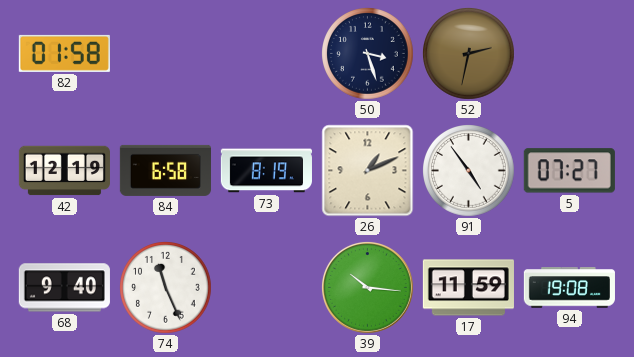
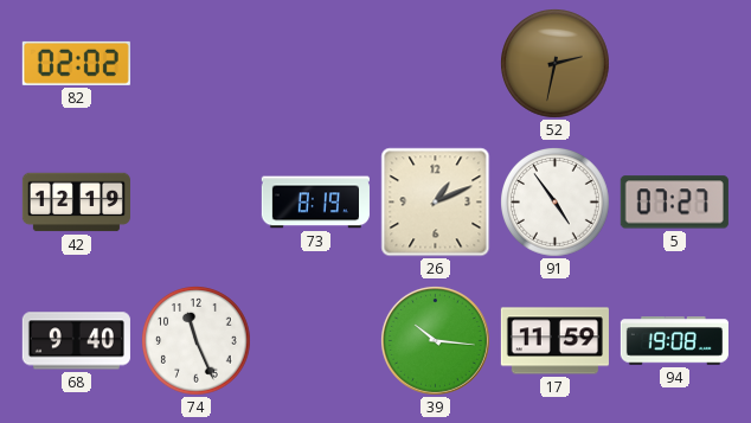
82: 01:58 -> 02:02 (76, 63)
50: 3:27 -> none (368, 54)
84: 6:58 -> none (165, 170)
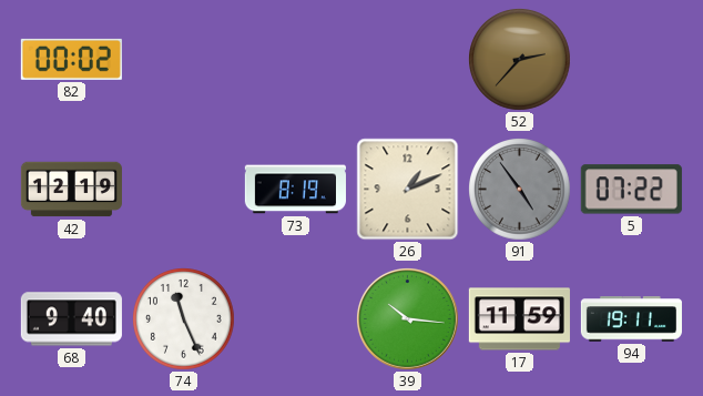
82: 02:02 -> 00:02 (71, 59)
52: 2:32 -> 2:37 (520, 60)
91 dial: white -> grey (520, 190)
5: 07:27 -> 07:22 (631, 190)
94: 19:08 -> 19:11 (631, 319)
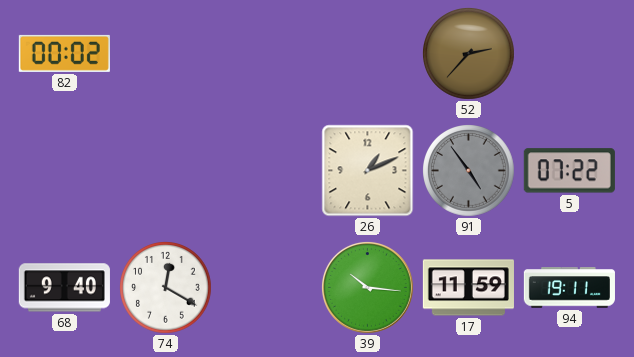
42: 12:19 -> none (71, 190)
73: 8:19 -> none (295, 190)
74: 11:26 -> 12:20 (166, 288)
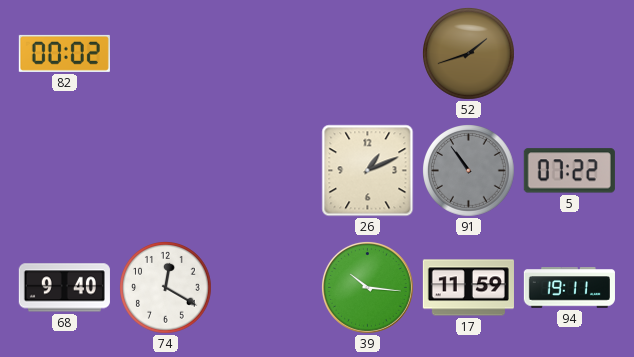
52: 2:37 -> 1:42 (469, 54)
91: 4:54 -> 10:54 (469, 171)
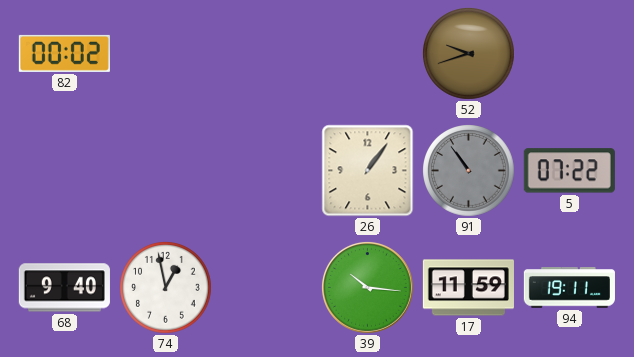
52: 1:42 -> 9:42 (469, 54)
26: 1:11 -> 1:06 (368, 171)
74: 12:20 -> 12:58 (166, 288)
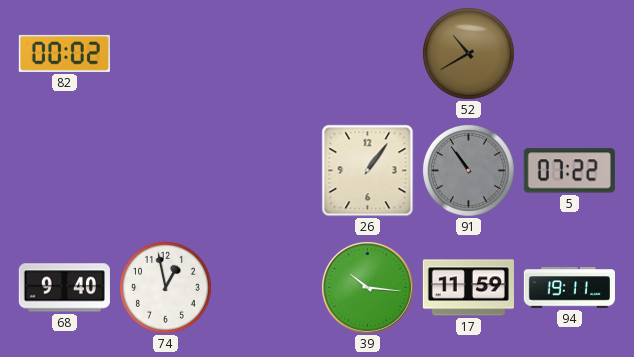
52: 9:42 -> 10:40 (469, 54)
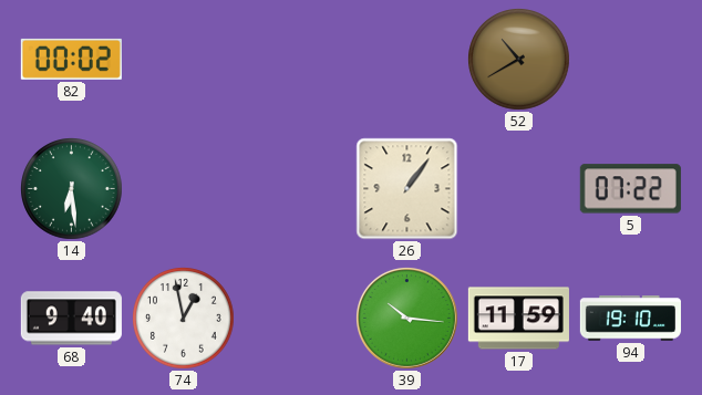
14: none -> 6:29 (72, 189)
91: 10:54 -> none (469, 171)
94: 19:11 -> 19:10 (630, 319)
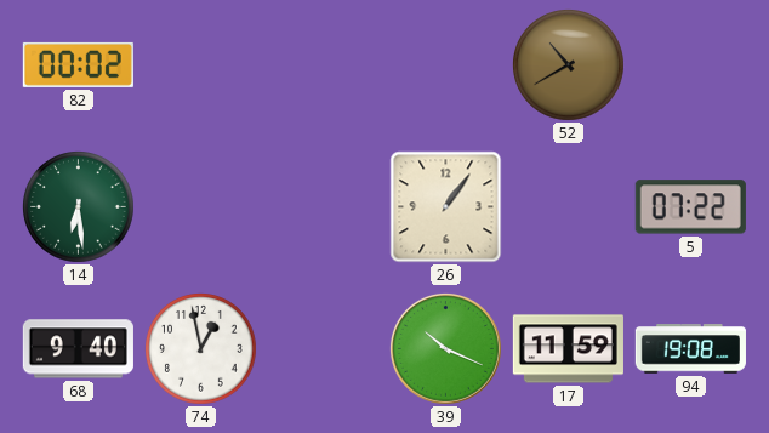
39: 10:16 -> 10:19 (445, 348)
94: 19:10 -> 19:08 (690, 349)
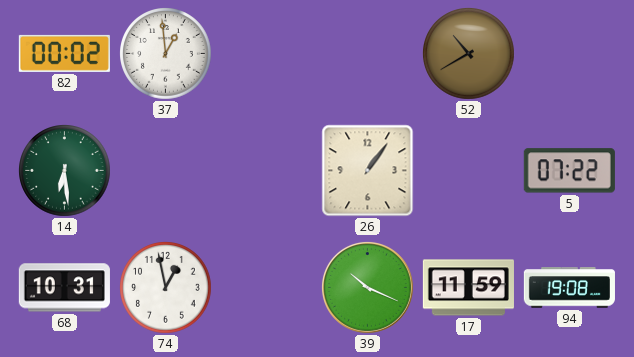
37: none -> 12:59 (166, 54)
68: 9:40 -> 10:31 (64, 288)
